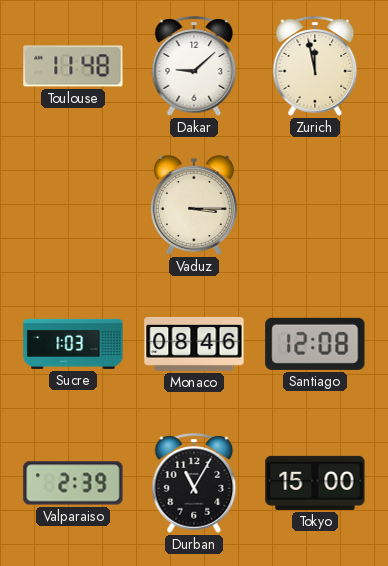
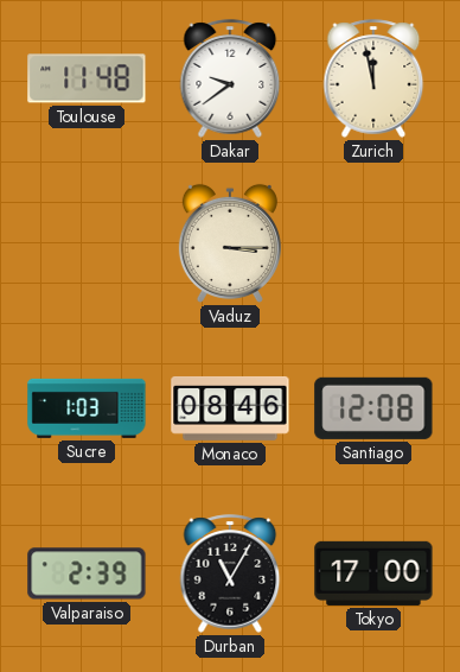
Dakar: 9:08 -> 9:39 (230, 78)
Tokyo: 15:00 -> 17:00 (373, 573)
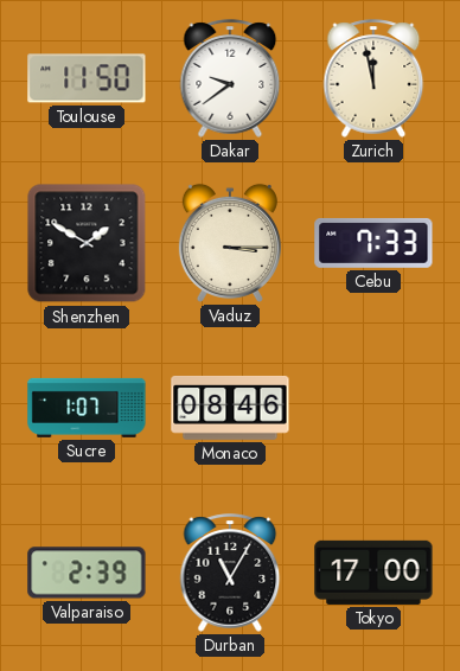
Toulouse: 11:48 -> 11:50 (87, 78)
Shenzhen: none -> 1:50 (87, 243)
Cebu: none -> 7:33 (373, 243)
Sucre: 1:03 -> 1:07 (87, 408)
Santiago: 12:08 -> none (373, 408)
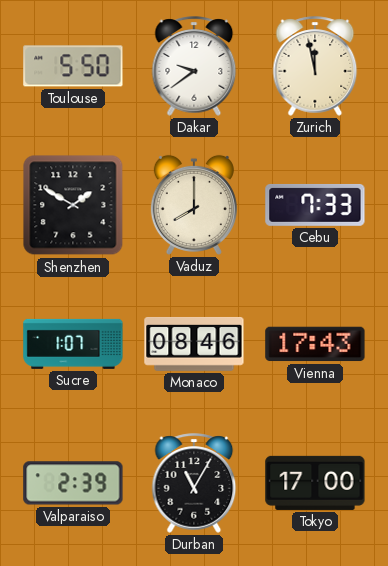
Toulouse: 11:50 -> 5:50 (73, 66)
Vaduz: 3:15 -> 8:00 (194, 205)
Vienna: none -> 17:43 (315, 344)
